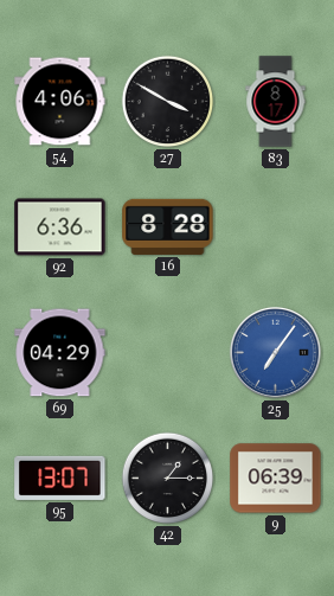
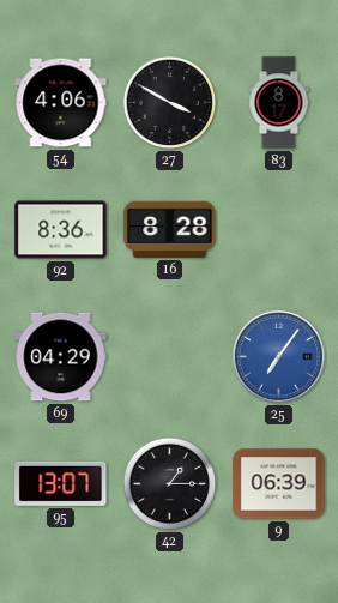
92: 6:36 -> 8:36 (61, 230)
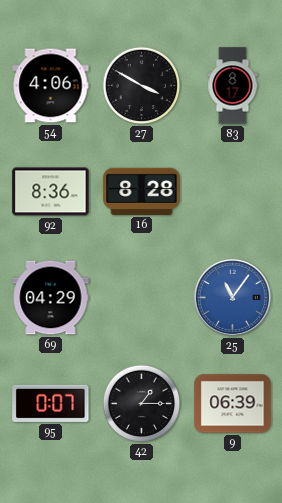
25: 7:06 -> 11:06 (232, 297)
95: 13:07 -> 0:07 (51, 403)
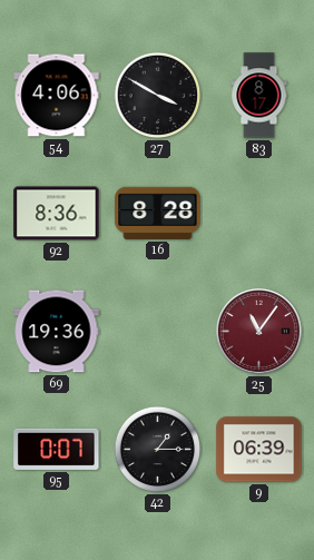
69: 04:29 -> 19:36 (57, 332)
25 dial: blue -> burgundy (258, 331)
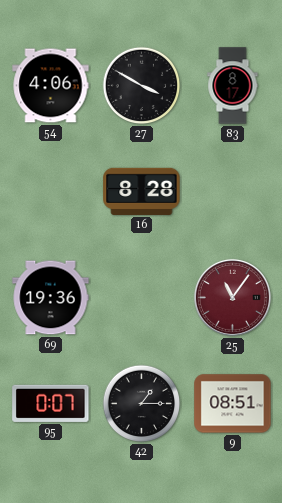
92: 8:36 -> none (57, 214)
9: 06:39 -> 08:51 (233, 404)
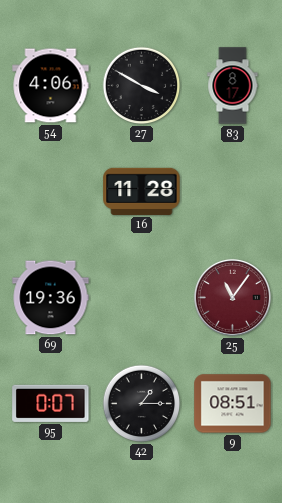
16: 8:28 -> 11:28 (142, 191)
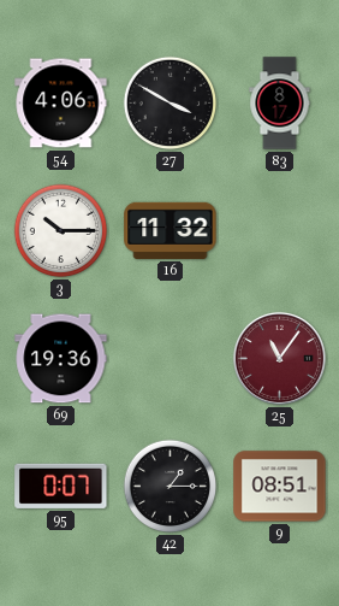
3: none -> 10:15 (61, 231)
16: 11:28 -> 11:32 (171, 230)
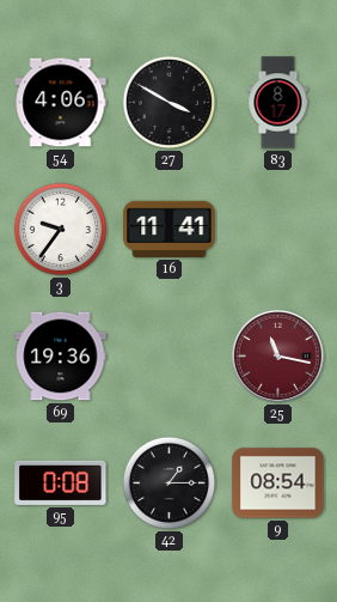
3: 10:15 -> 9:36 (61, 230)
16: 11:32 -> 11:41 (170, 229)
25: 11:06 -> 11:17 (277, 355)
95: 0:07 -> 0:08 (61, 482)
9: 08:51 -> 08:54 (278, 484)
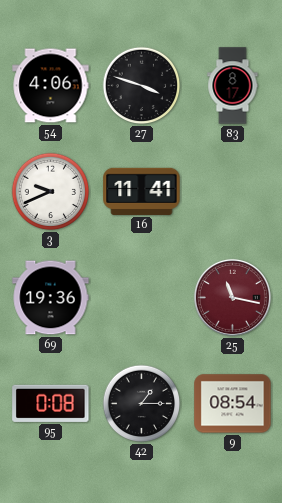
27: 3:50 -> 3:48 (142, 86)
3: 9:36 -> 9:41 (51, 192)
